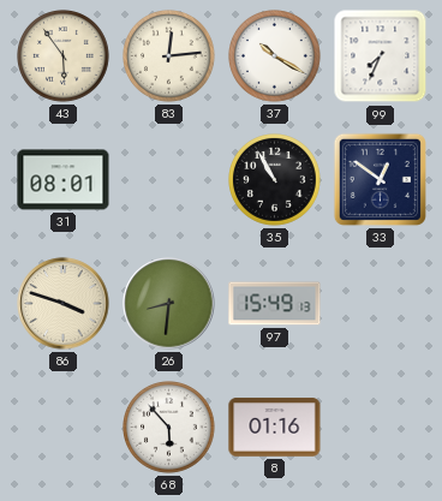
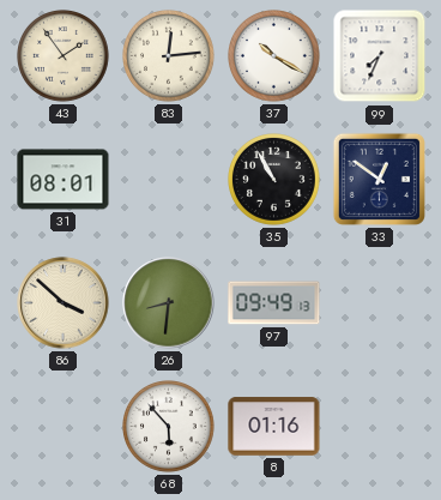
43: 5:54 -> 1:54 (64, 56)
86: 3:48 -> 3:52 (64, 303)
97: 15:49 -> 09:49 (274, 303)
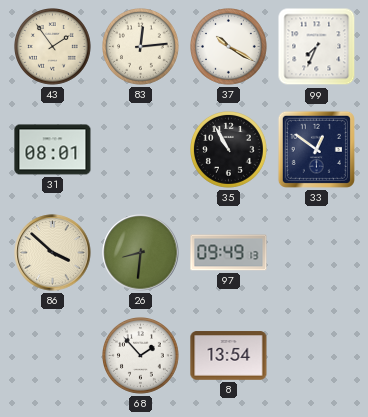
68: 5:53 -> 1:53 (141, 356)
8: 01:16 -> 13:54 (229, 356)
